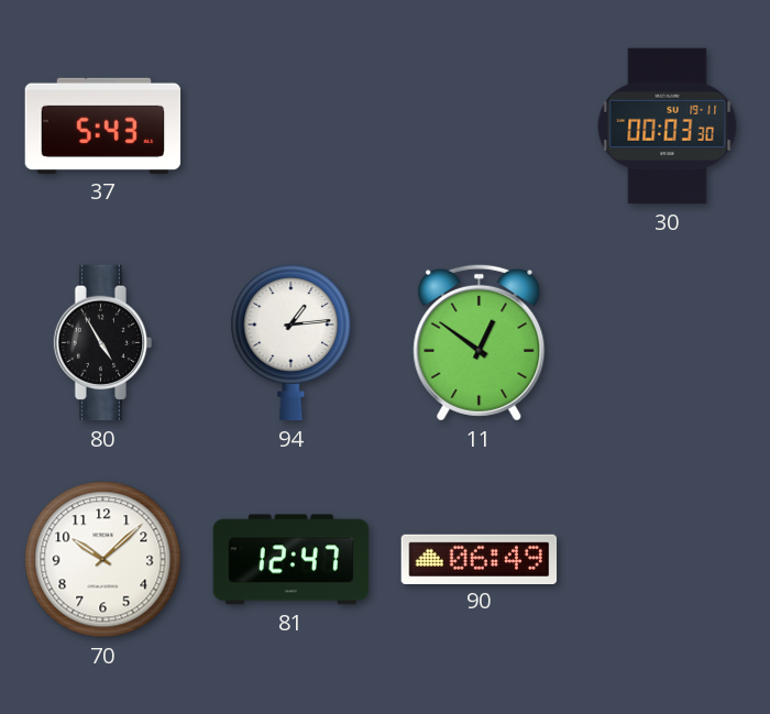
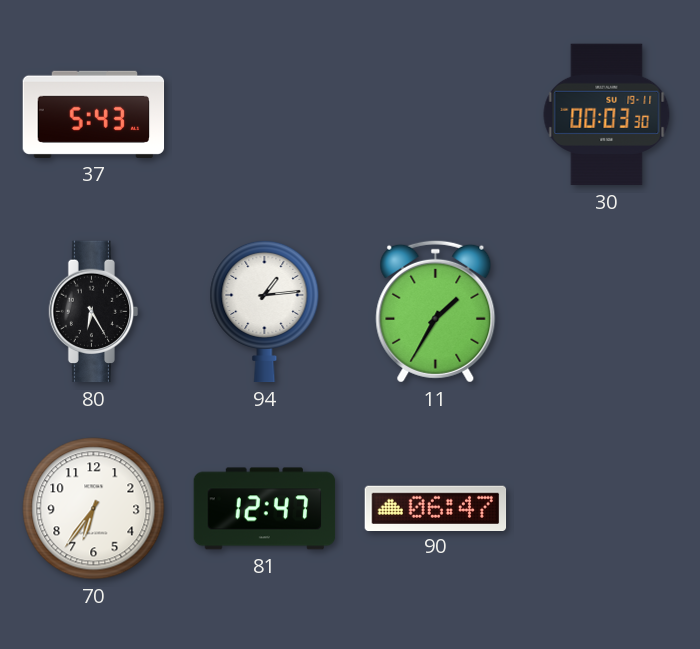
80: 4:55 -> 6:25 (94, 312)
11: 12:51 -> 1:35 (436, 311)
70: 10:08 -> 6:36 (94, 509)
90: 06:49 -> 06:47 (436, 508)
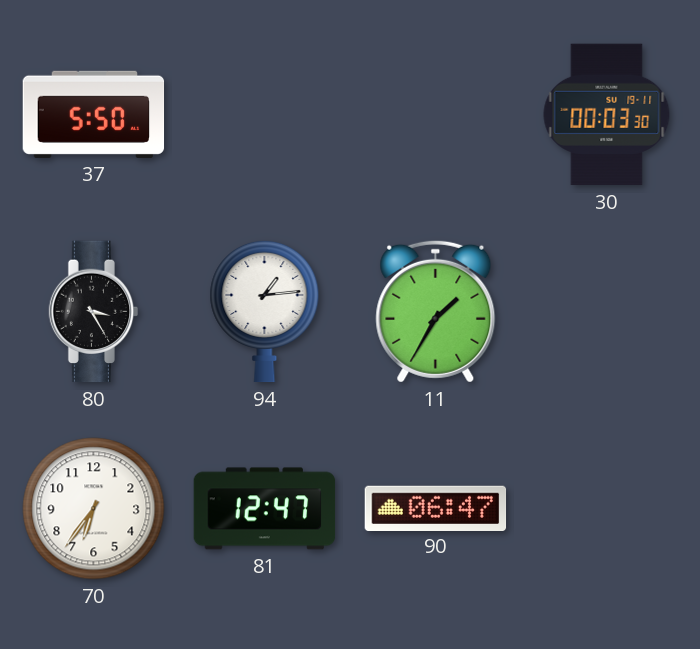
37: 5:43 -> 5:50 (94, 114)
80: 6:25 -> 3:25 (94, 312)
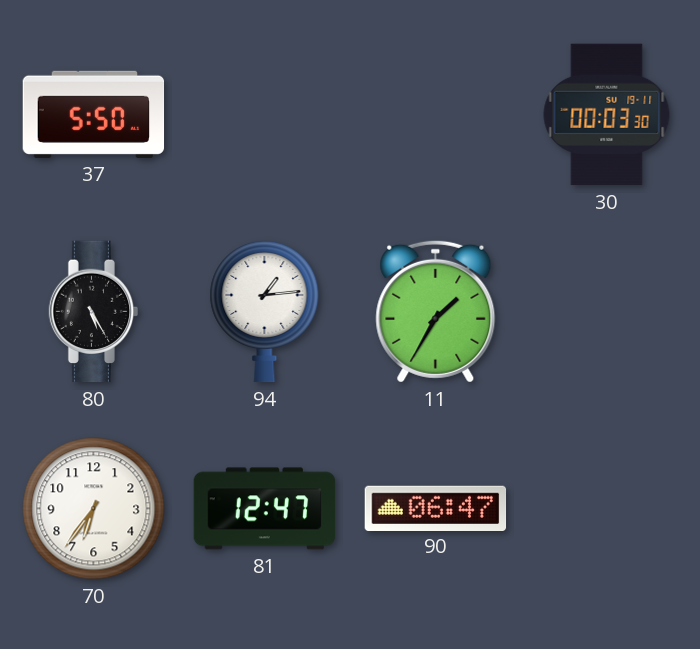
80: 3:25 -> 5:25 (94, 312)
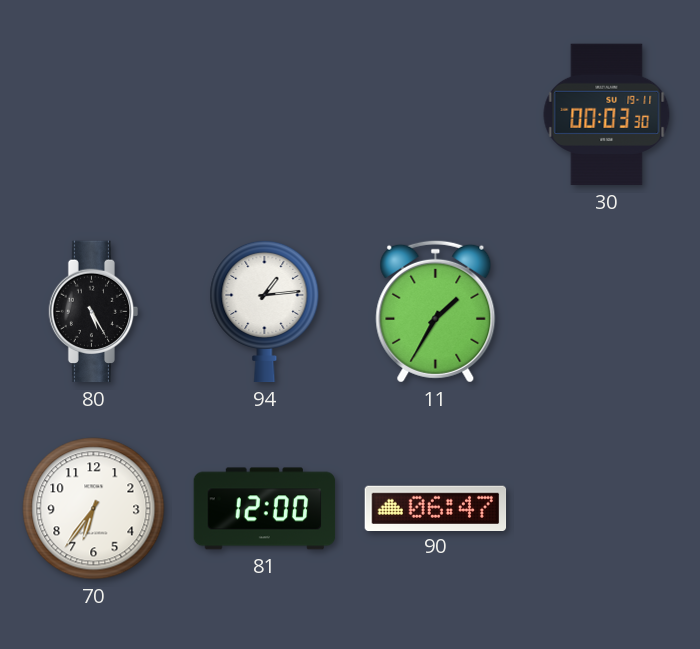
37: 5:50 -> none (94, 114)
81: 12:47 -> 12:00 (265, 509)
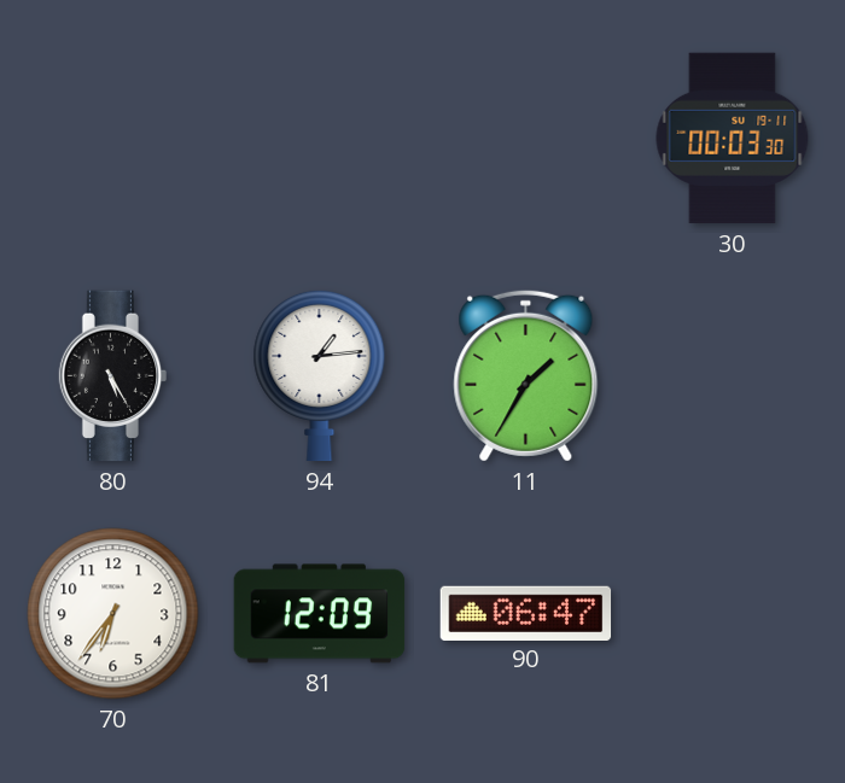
81: 12:00 -> 12:09 (320, 614)
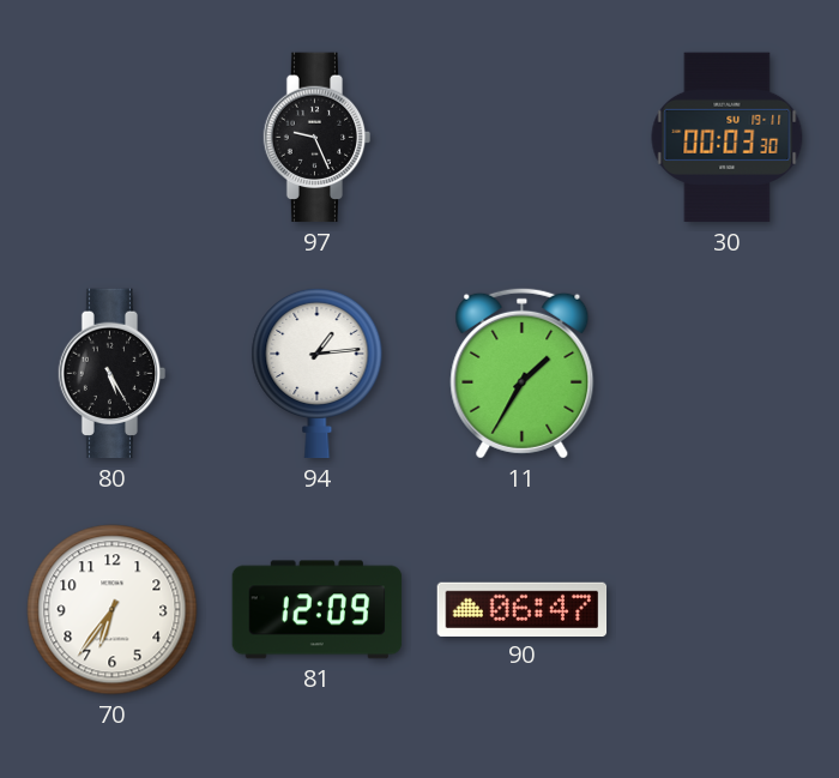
97: none -> 9:26 (318, 138)
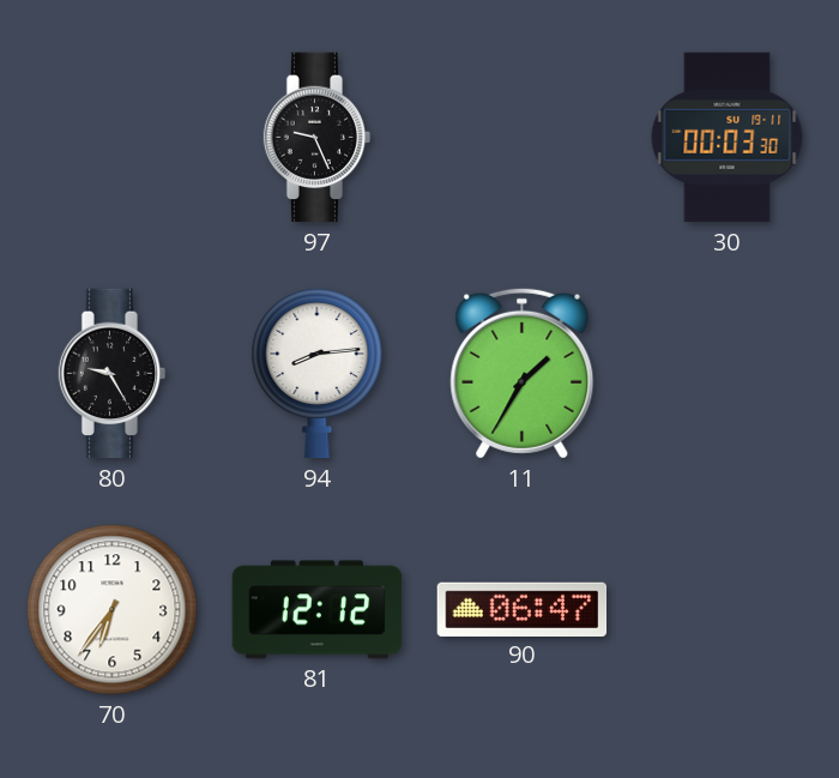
80: 5:25 -> 9:25 (113, 374)
94: 1:14 -> 8:14 (318, 373)
81: 12:09 -> 12:12 (318, 610)
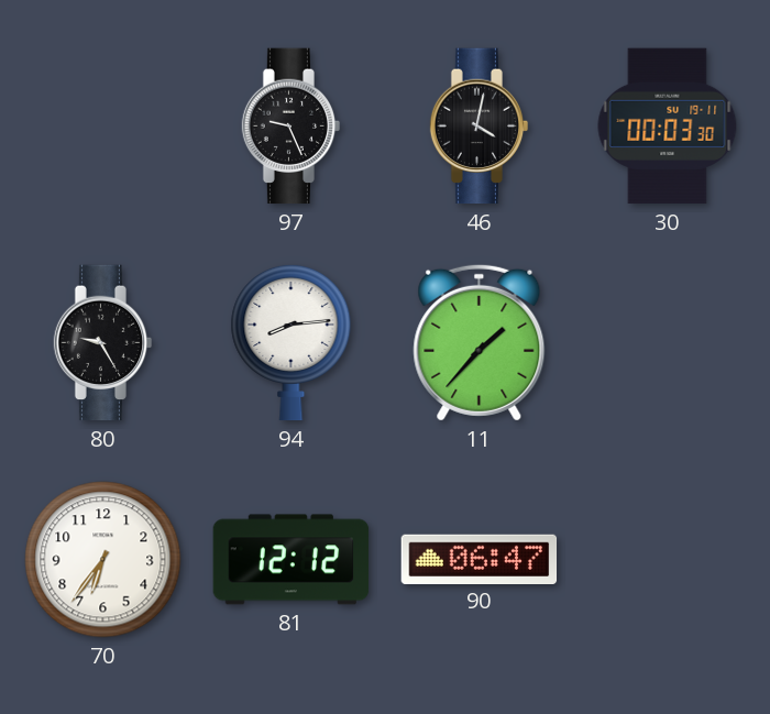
46: none -> 4:02 (480, 127)
11: 1:35 -> 1:37 (480, 342)
